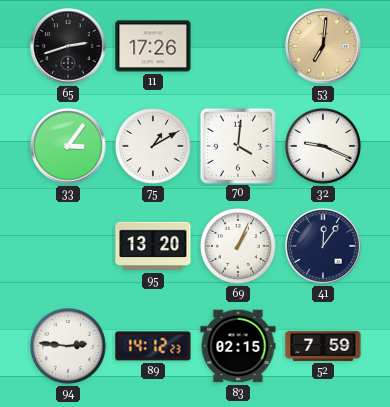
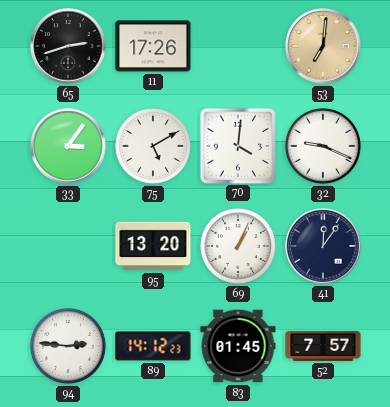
75: 1:10 -> 5:10 (154, 147)
83: 02:15 -> 01:45 (238, 346)
52: 7:59 -> 7:57 (323, 346)
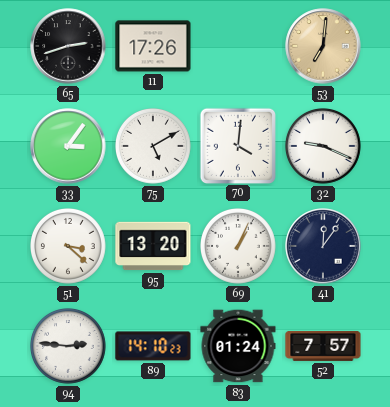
51: none -> 3:22 (69, 247)
89: 14:12 -> 14:10 (153, 346)
83: 01:45 -> 01:24 (238, 346)
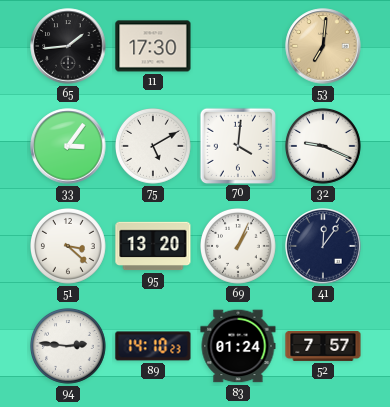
65: 2:42 -> 1:44 (68, 46)
11: 17:26 -> 17:30 (153, 46)
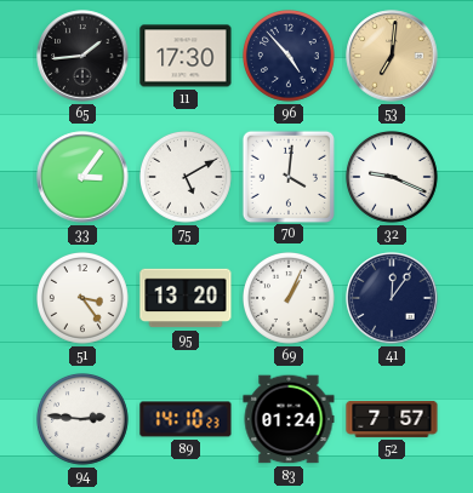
96: none -> 4:53 (290, 57)
51: 3:22 -> 3:24 (84, 299)
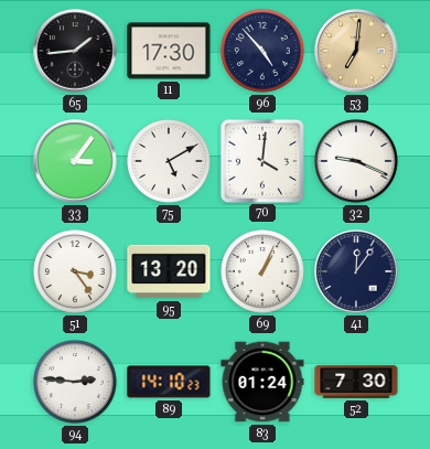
52: 7:57 -> 7:30 (356, 382)
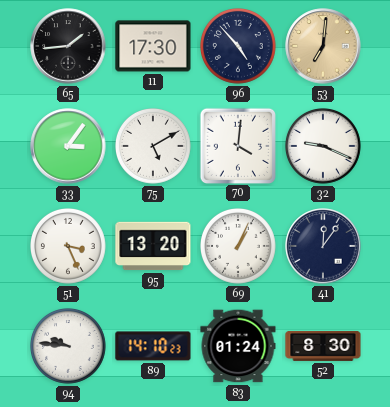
51: 3:24 -> 3:26 (69, 247)
94: 2:46 -> 9:46 (69, 347)
52: 7:30 -> 8:30 (323, 346)
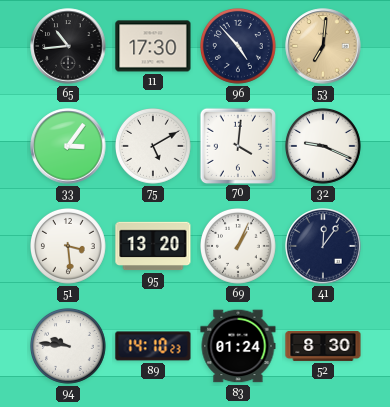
65: 1:44 -> 10:44 (68, 46)
51: 3:26 -> 3:29 (69, 247)
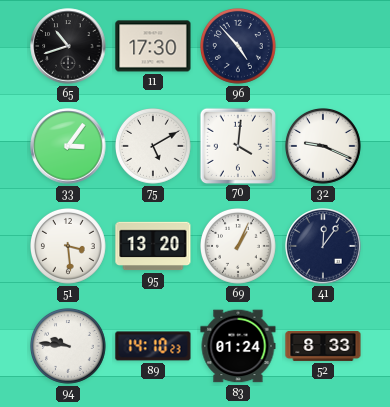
65: 10:44 -> 10:42 (68, 46)
53: 7:01 -> none (323, 46)
52: 8:30 -> 8:33 (323, 346)
